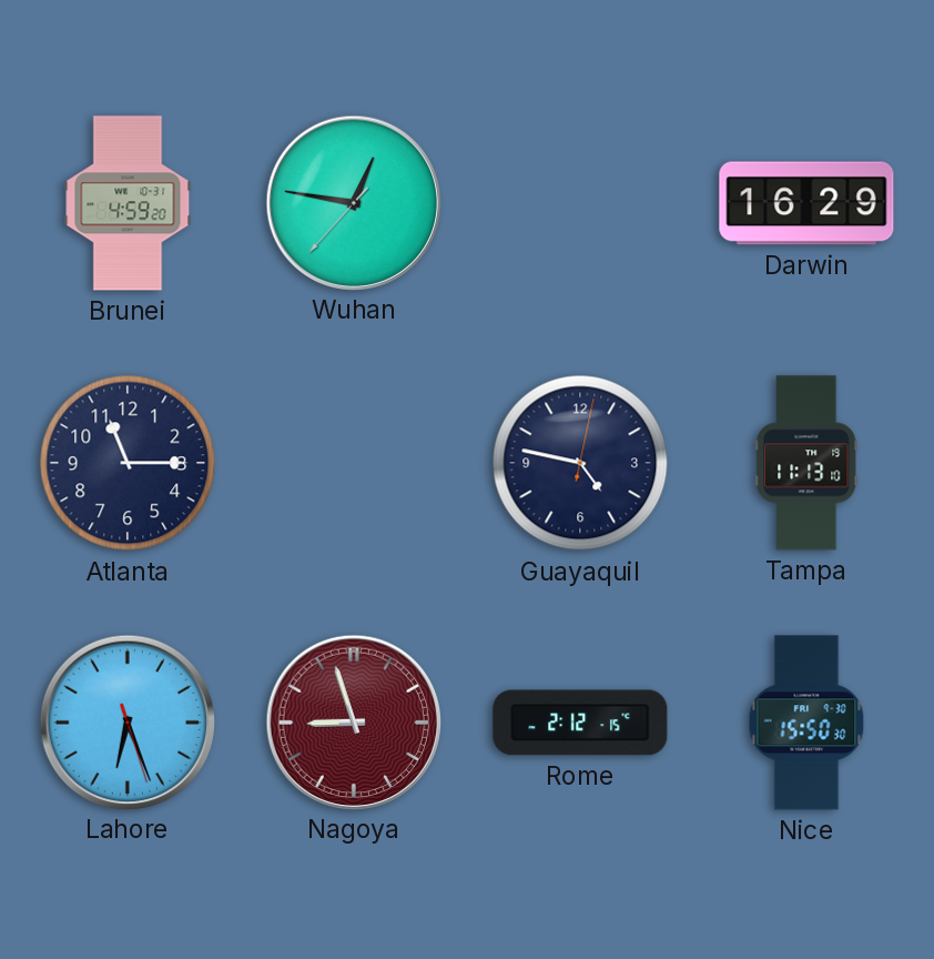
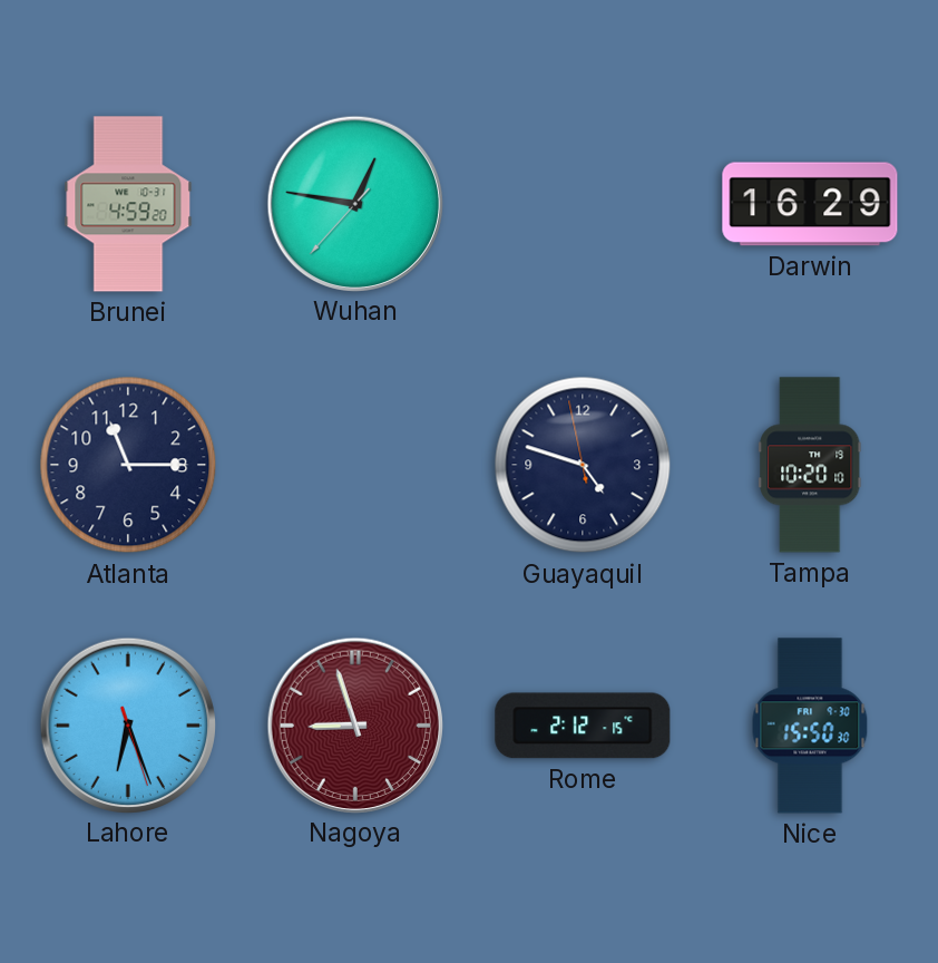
Guayaquil: 4:47:02 -> 4:47:58 (583, 465)
Tampa: 11:13 -> 10:20 (810, 465)
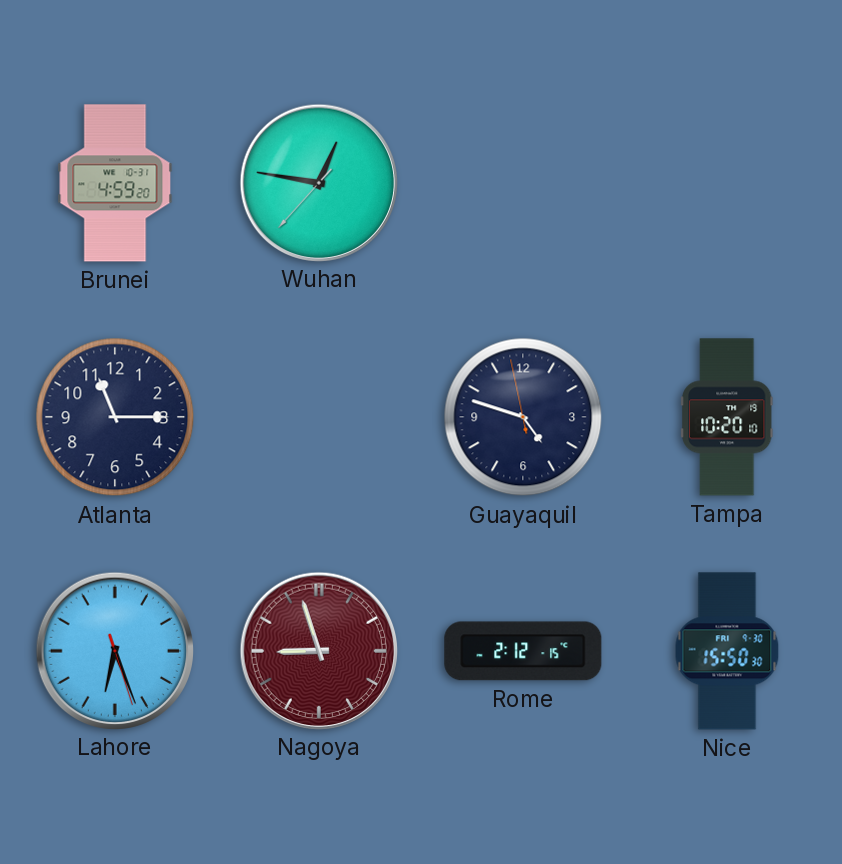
Darwin: 16:29 -> none (810, 204)
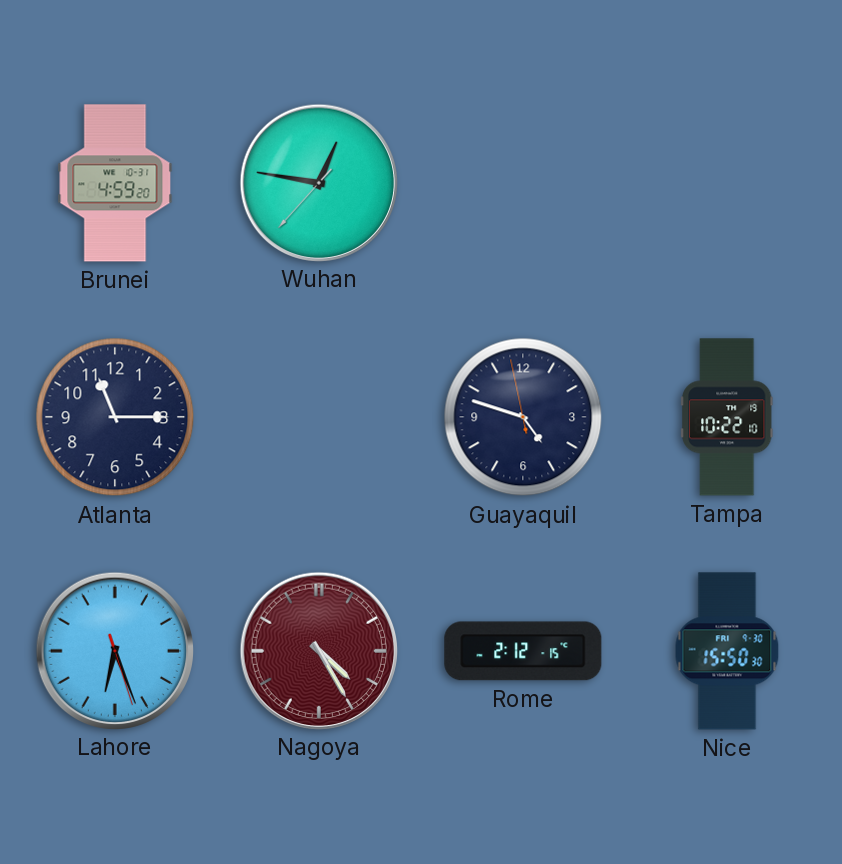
Tampa: 10:20 -> 10:22 (727, 417)
Nagoya: 8:57 -> 4:25 (318, 650)
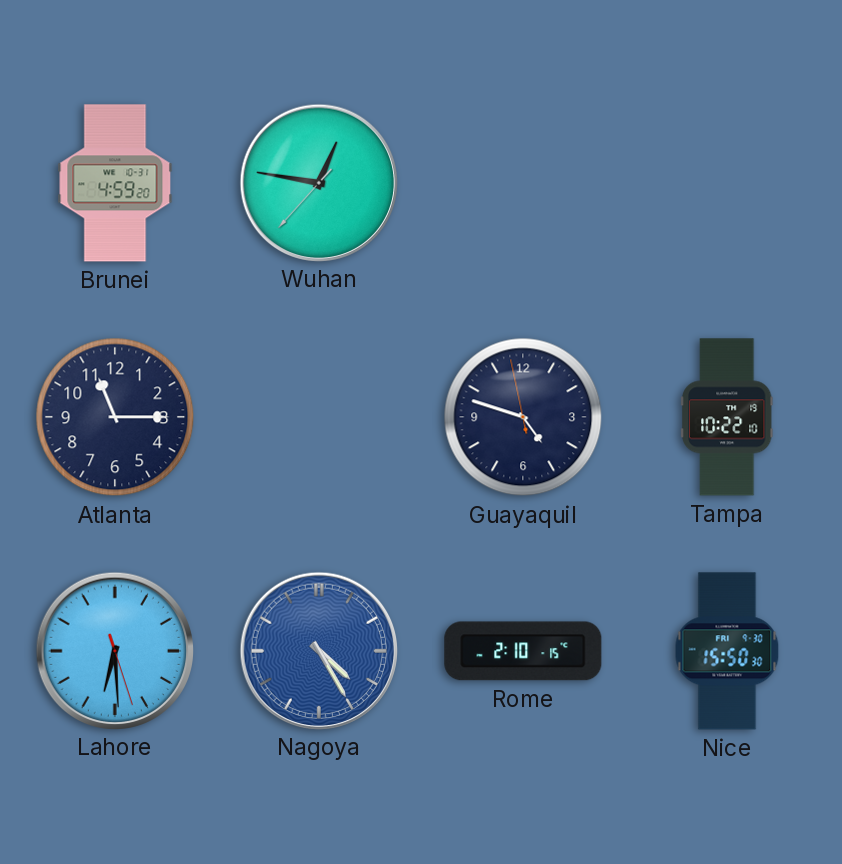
Lahore: 6:26 -> 6:29 (114, 650)
Nagoya dial: burgundy -> blue (318, 650)
Rome: 2:12 -> 2:10 (523, 651)
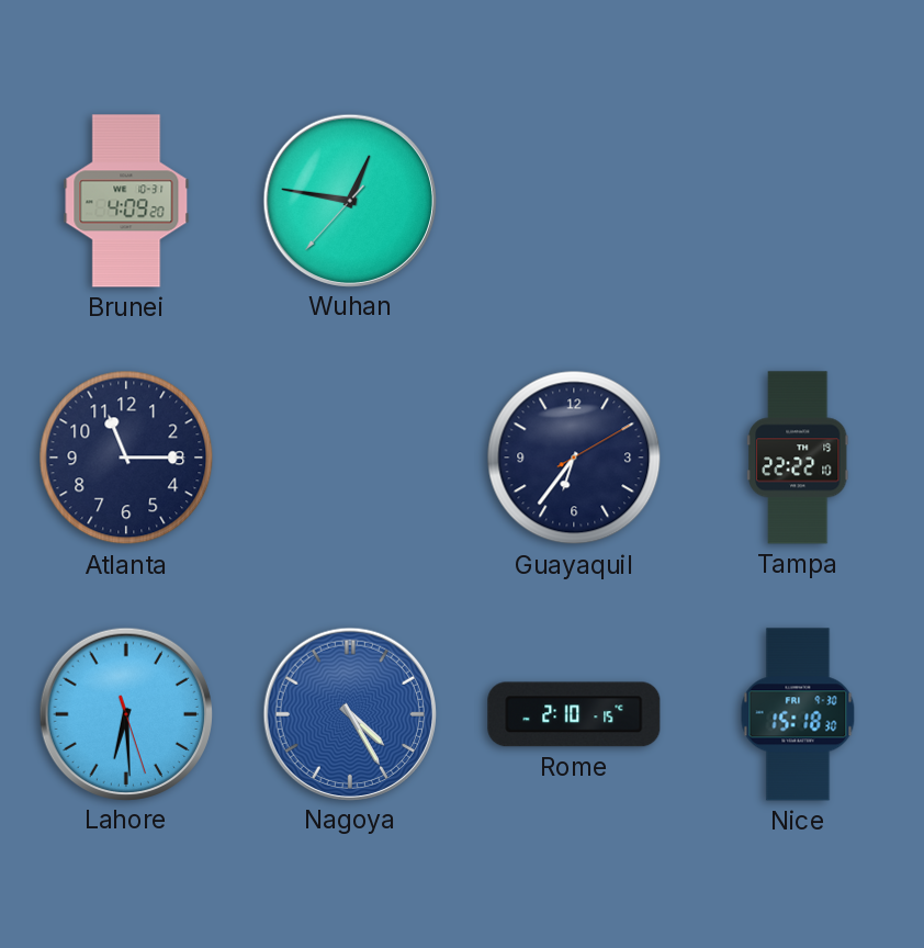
Brunei: 4:59 -> 4:09 (126, 201)
Guayaquil: 4:47 -> 6:36 (574, 458)
Tampa: 10:22 -> 22:22 (798, 458)
Nice: 15:50 -> 15:18 (798, 714)
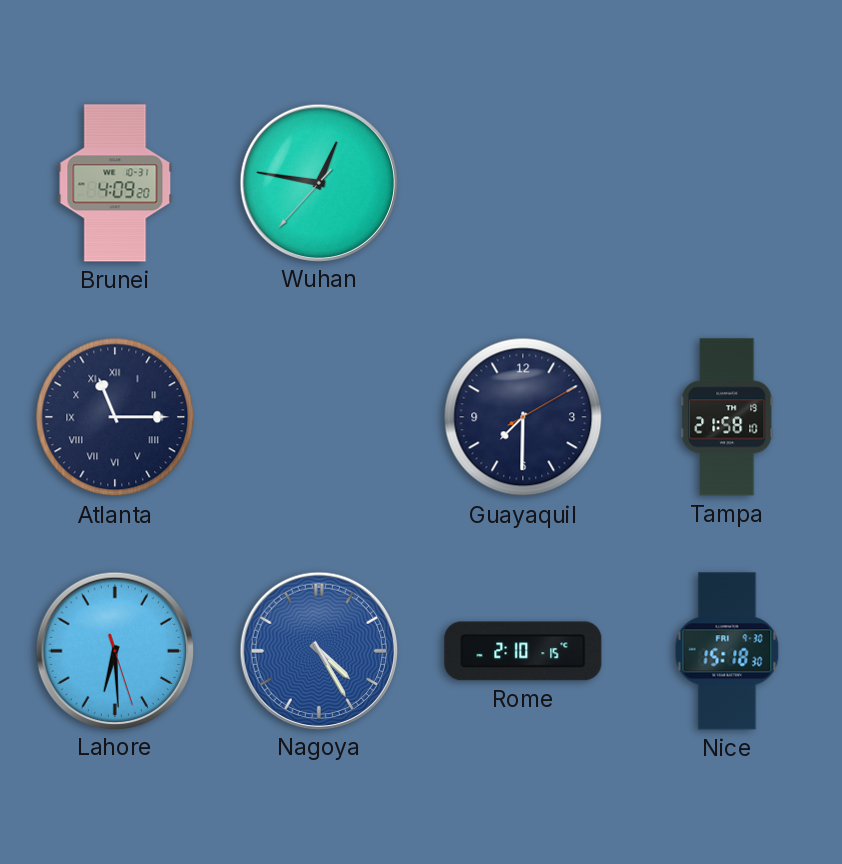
Atlanta numerals: Arabic -> Roman (115, 417)
Guayaquil: 6:36 -> 7:30 (523, 417)
Tampa: 22:22 -> 21:58 (727, 417)
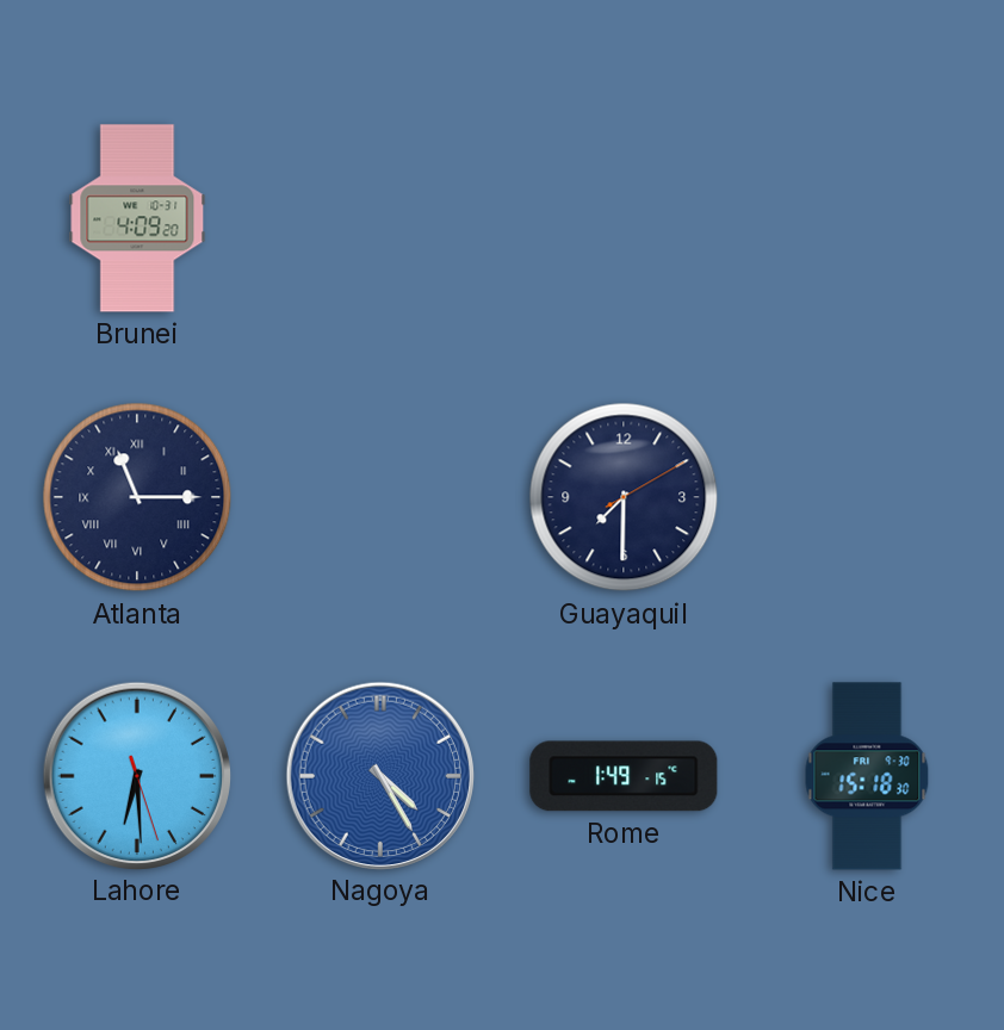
Wuhan: 12:46 -> none (318, 182)
Tampa: 21:58 -> none (727, 417)
Rome: 2:10 -> 1:49 (624, 776)
